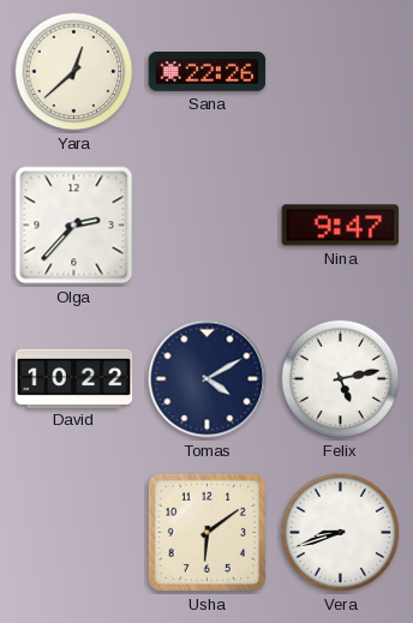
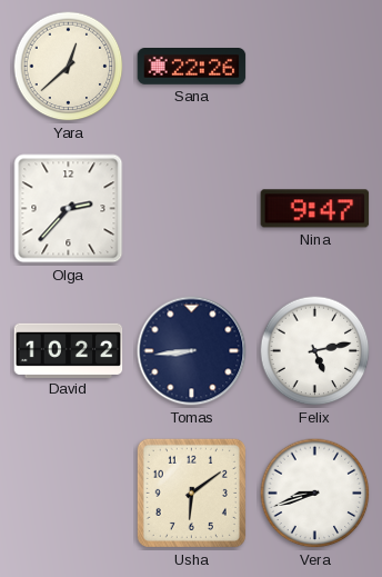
Tomas: 4:10 -> 8:44 (192, 351)
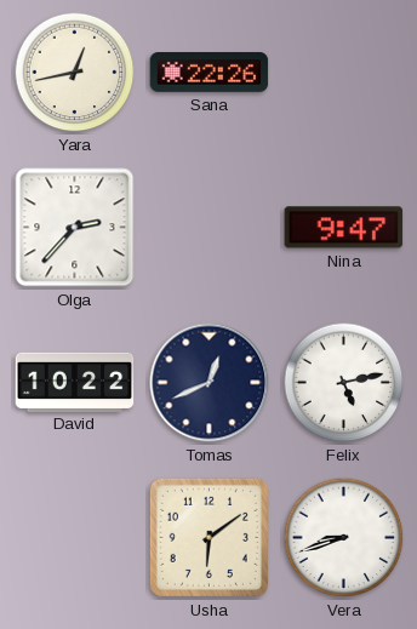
Yara: 12:38 -> 12:43 (75, 73)
Tomas: 8:44 -> 12:41 (210, 383)
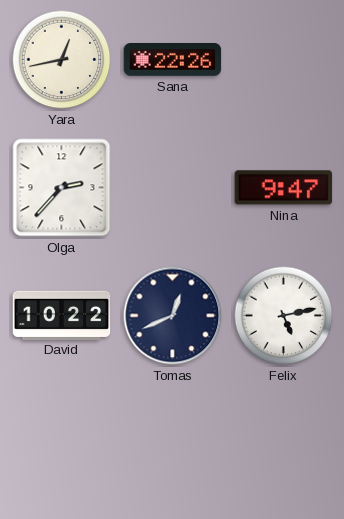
Usha: 6:09 -> none (208, 537)
Vera: 8:42 -> none (344, 538)
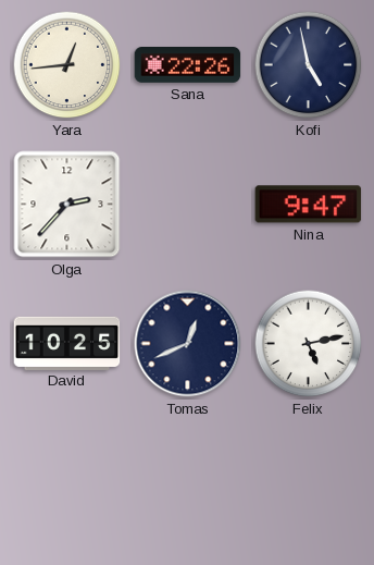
Yara: 12:43 -> 12:44 (67, 65)
Kofi: none -> 4:58 (309, 65)
David: 10:22 -> 10:25 (67, 343)
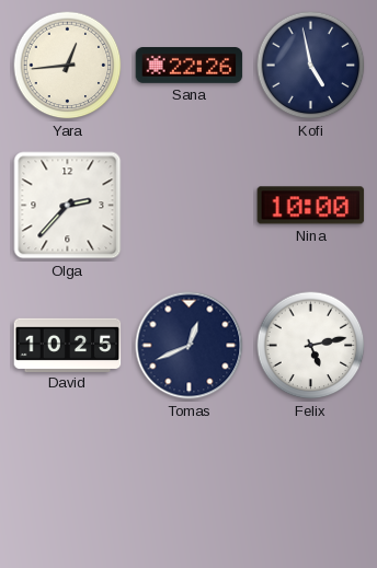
Nina: 9:47 -> 10:00 (311, 206)
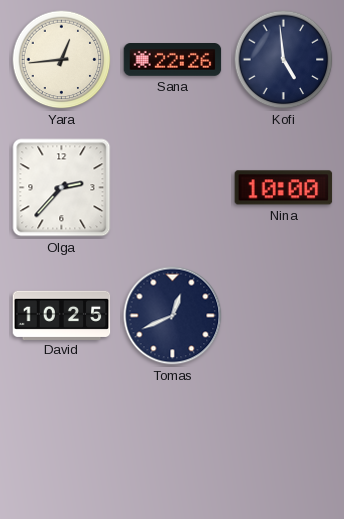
Kofi: 4:58 -> 4:59 (284, 60)
Felix: 5:13 -> none (311, 346)
